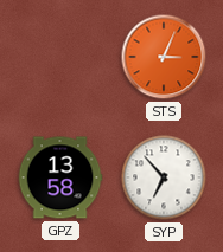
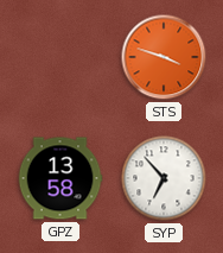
STS: 3:04 -> 3:48 (164, 57)
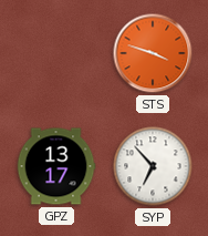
GPZ: 13:58 -> 13:17 (56, 166)
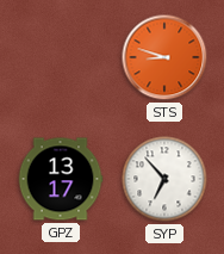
STS: 3:48 -> 8:48 (164, 57)
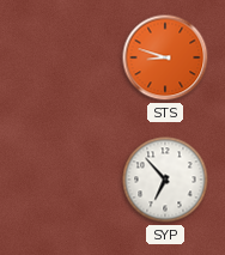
GPZ: 13:17 -> none (61, 179)
